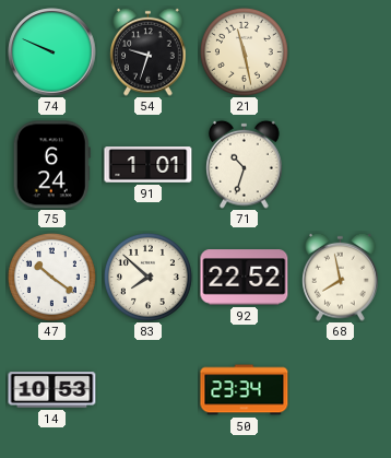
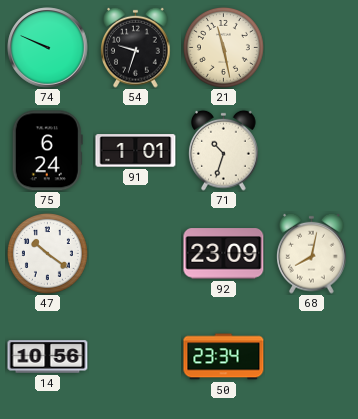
83: 7:52 -> none (147, 277)
92: 22:52 -> 23:09 (224, 254)
68: 7:58 -> 8:02 (312, 253)
14: 10:53 -> 10:56 (48, 357)
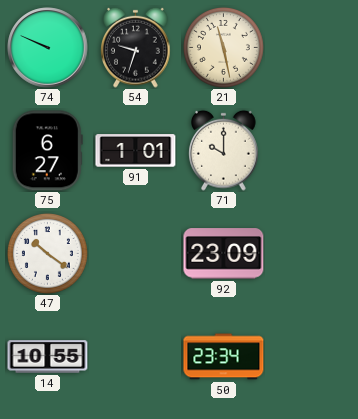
75: 6:24 -> 6:27 (47, 151)
71: 10:33 -> 10:00 (224, 150)
68: 8:02 -> none (312, 253)
14: 10:56 -> 10:55 (48, 357)
